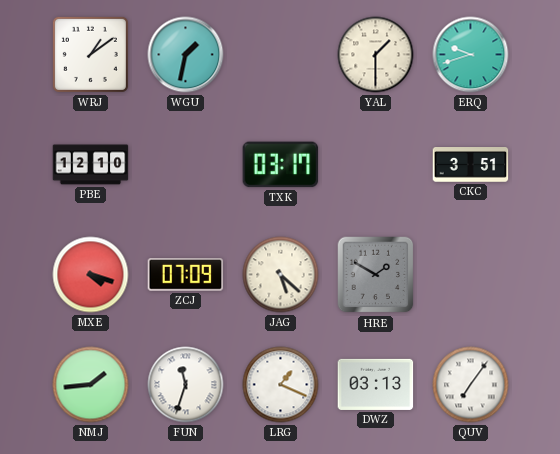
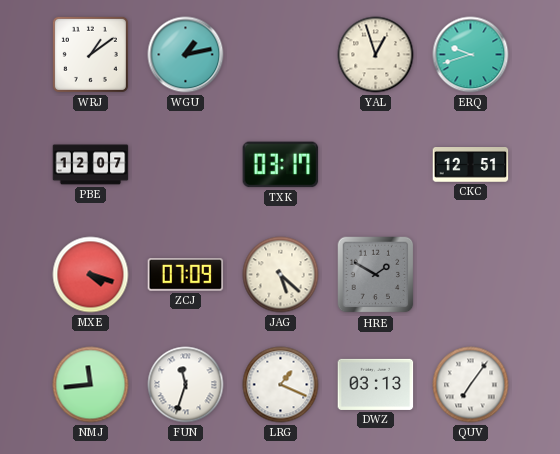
WGU: 1:32 -> 1:13 (186, 55)
YAL: 1:30 -> 12:57 (376, 55)
PBE: 12:10 -> 12:07 (91, 165)
CKC: 3:51 -> 12:51 (471, 165)
NMJ: 1:44 -> 11:44 (91, 385)
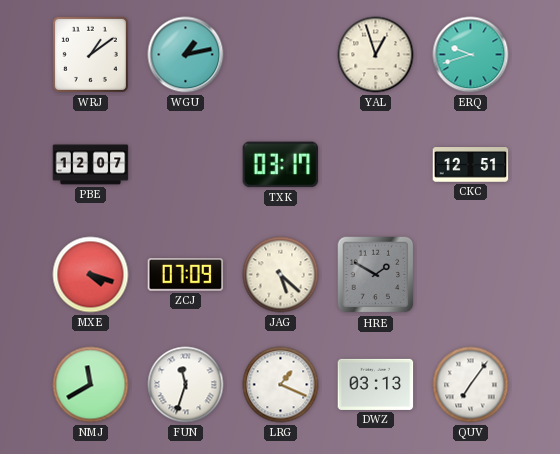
NMJ: 11:44 -> 11:40 (91, 385)
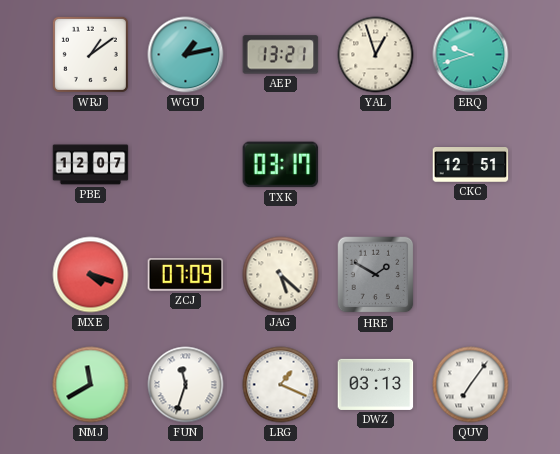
AEP: none -> 13:21 (281, 55)
